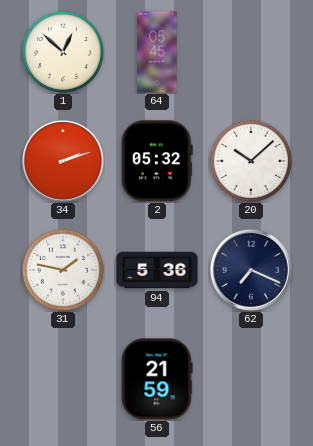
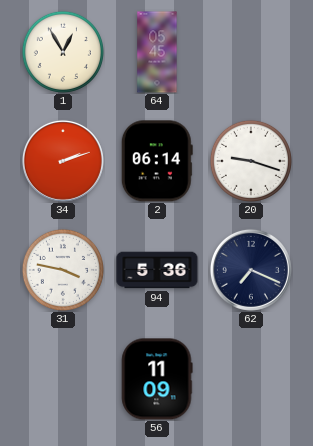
1: 12:52 -> 12:55 (63, 52)
2: 05:32 -> 06:14 (157, 161)
20: 10:08 -> 9:18 (251, 161)
31: 1:47 -> 3:47 (63, 270)
56: 21:59 -> 11:09 (157, 379)
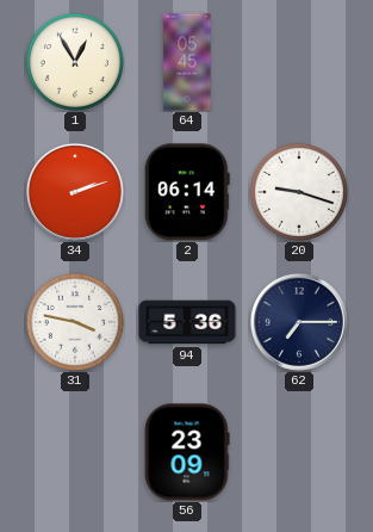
62: 7:19 -> 7:15 (299, 322)
56: 11:09 -> 23:09 (187, 452)
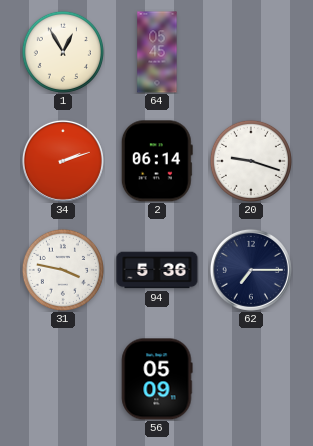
56: 23:09 -> 05:09 (157, 379)
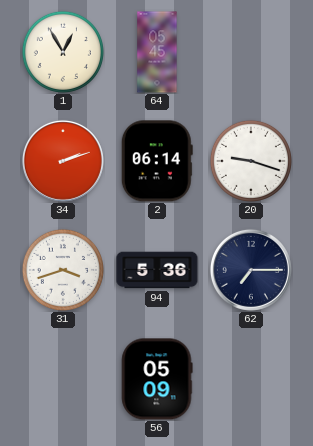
31: 3:47 -> 3:42 (63, 270)
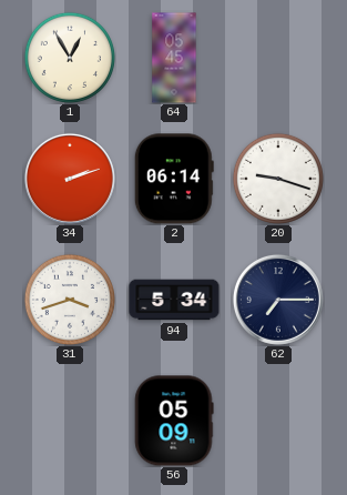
94: 5:36 -> 5:34 (174, 300)
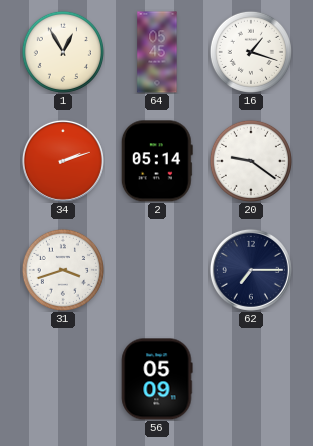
16: none -> 1:18 (251, 52)
2: 06:14 -> 05:14 (157, 161)
20: 9:18 -> 9:21 (251, 161)
94: 5:34 -> none (174, 300)
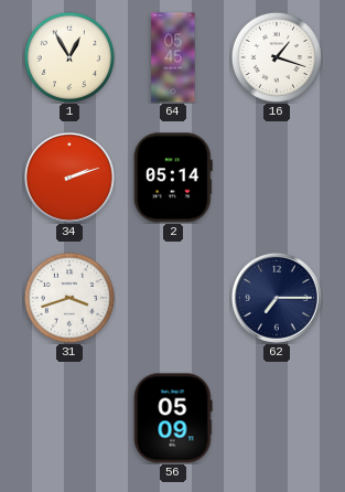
20: 9:21 -> none (251, 161)
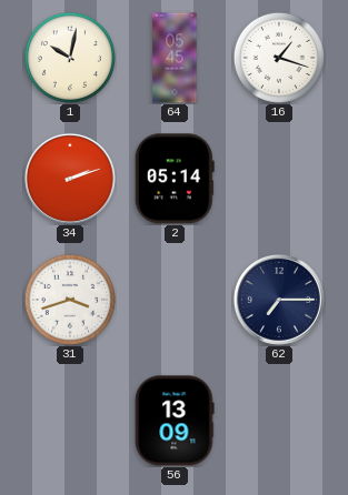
1: 12:55 -> 10:02 (70, 58)
56: 05:09 -> 13:09 (175, 421)
